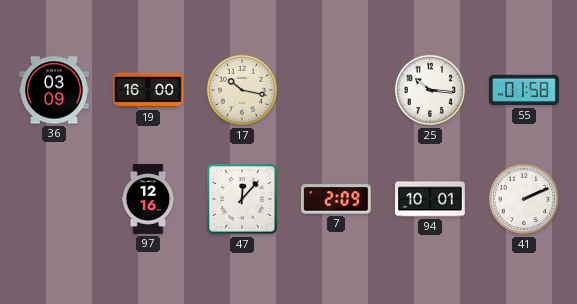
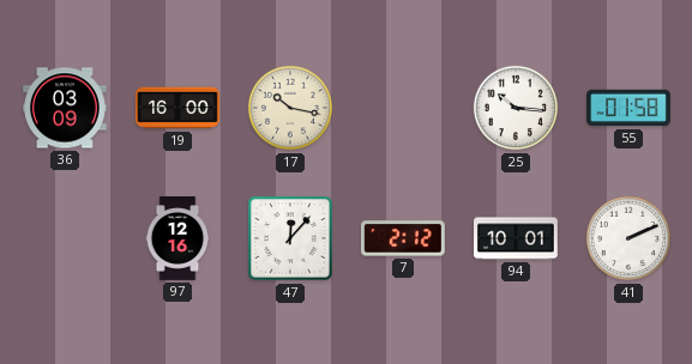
7: 2:09 -> 2:12 (403, 238)
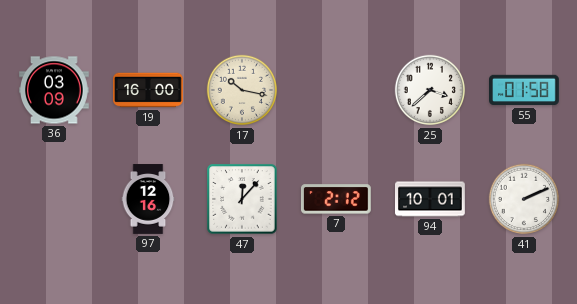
25: 10:16 -> 3:38 (430, 90)
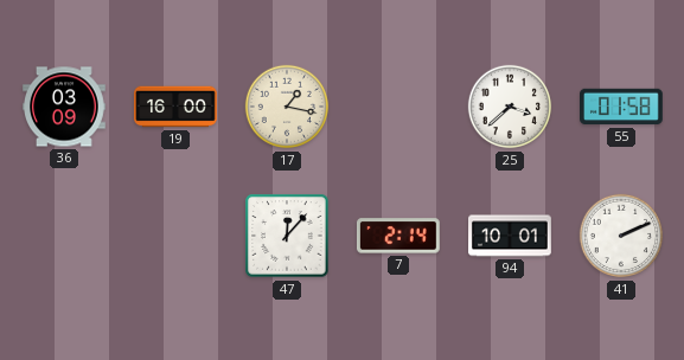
17: 10:17 -> 1:17 (287, 107)
97: 12:16 -> none (148, 199)
7: 2:12 -> 2:14 (398, 236)
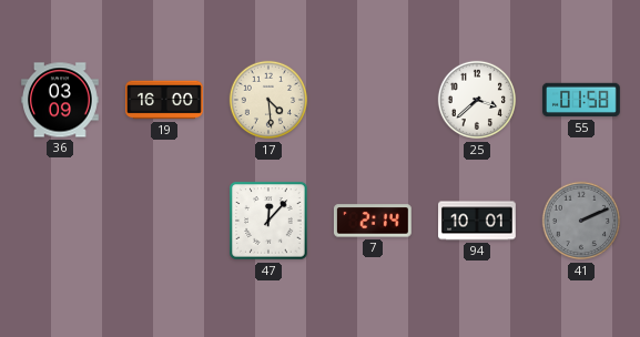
17: 1:17 -> 4:29 (268, 100)
41 dial: white -> grey (581, 221)
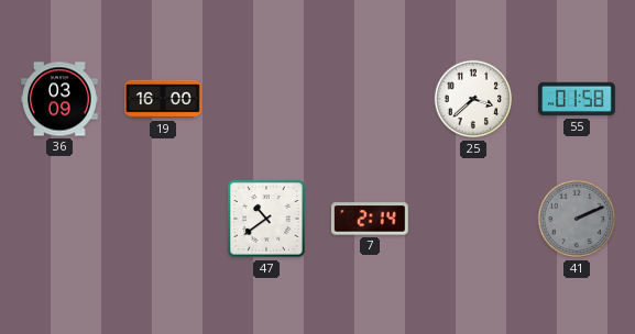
17: 4:29 -> none (268, 100)
47: 12:07 -> 10:39 (266, 219)
94: 10:01 -> none (478, 221)
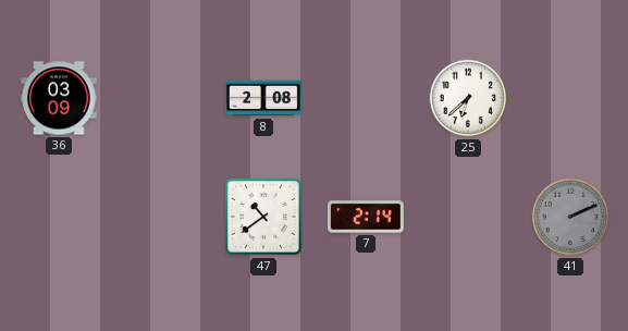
19: 16:00 -> none (164, 99)
8: none -> 2:08 (264, 98)
25: 3:38 -> 6:38 (468, 98)
55: 01:58 -> none (578, 99)
